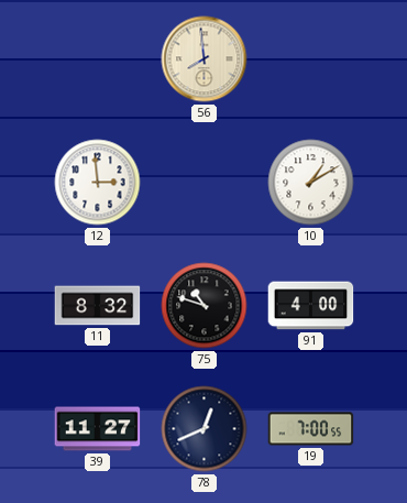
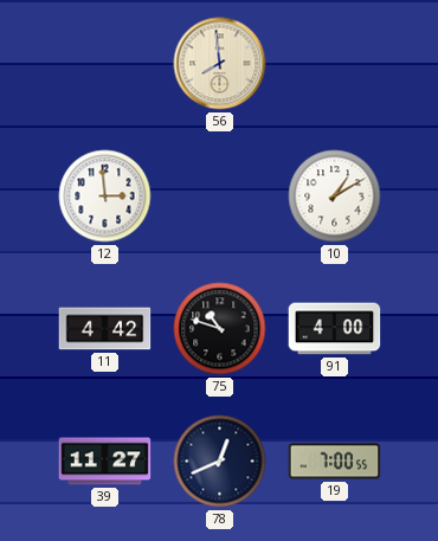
11: 8:32 -> 4:42 (105, 329)
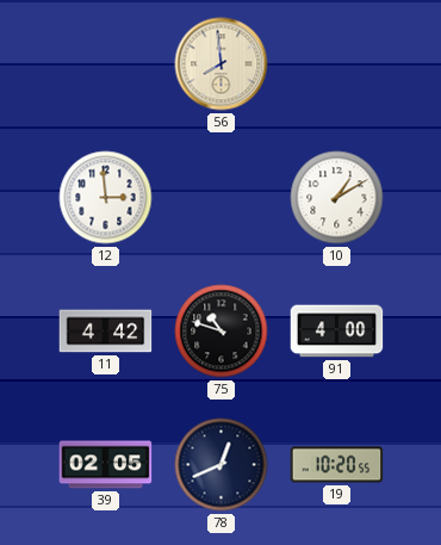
39: 11:27 -> 02:05 (106, 465)
19: 7:00 -> 10:20 (337, 465)
